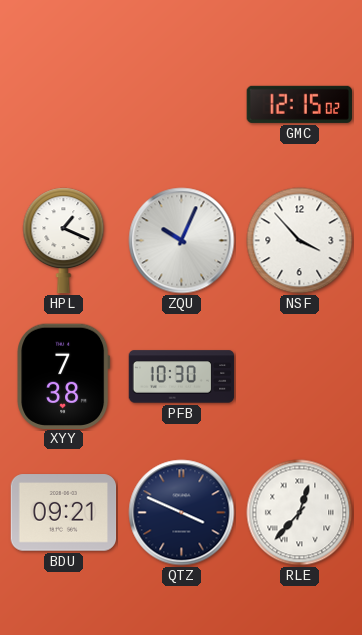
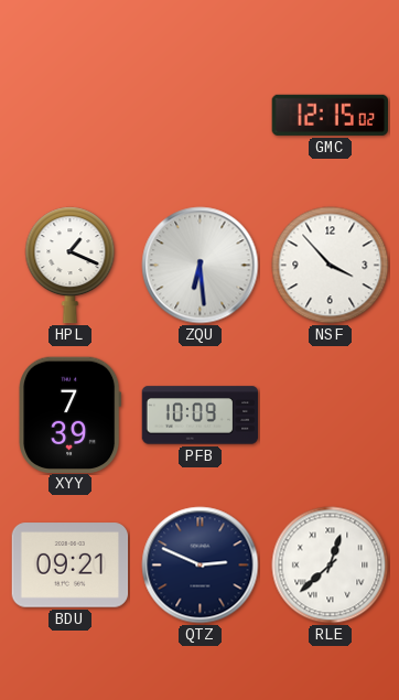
ZQU: 10:04 -> 6:29 (201, 266)
XYY: 7:38 -> 7:39 (71, 414)
PFB: 10:30 -> 10:09 (201, 416)
QTZ: 3:49 -> 2:49 (201, 566)
RLE: 12:37 -> 12:38 (331, 566)
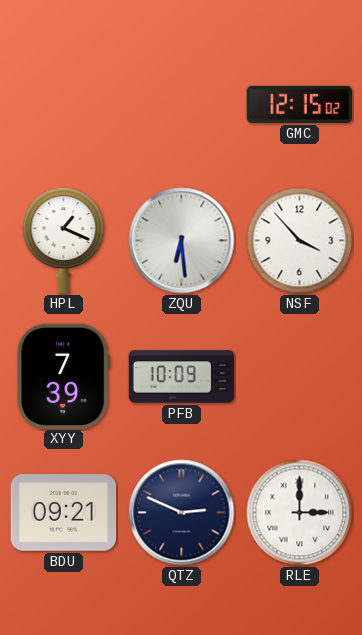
RLE: 12:38 -> 3:00 (300, 513)
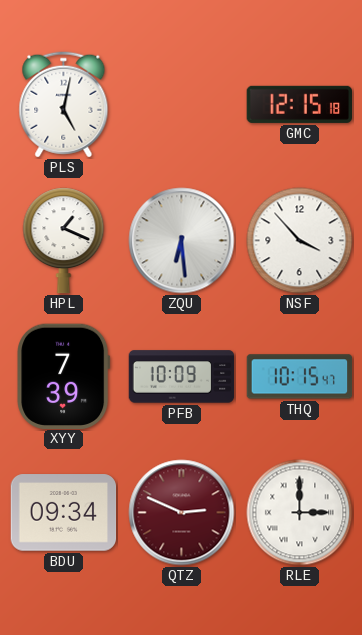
PLS: none -> 5:02 (64, 105)
GMC: 12:15:02 -> 12:15:18 (299, 104)
THQ: none -> 10:15 (300, 377)
BDU: 09:21 -> 09:34 (64, 513)
QTZ dial: navy -> burgundy (182, 513)
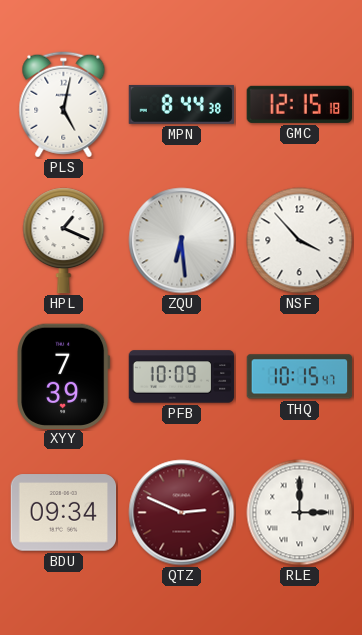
MPN: none -> 8:44 (182, 104)
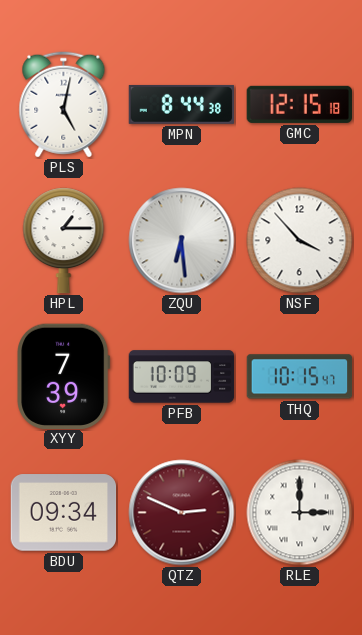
HPL: 1:19 -> 1:15 (64, 241)
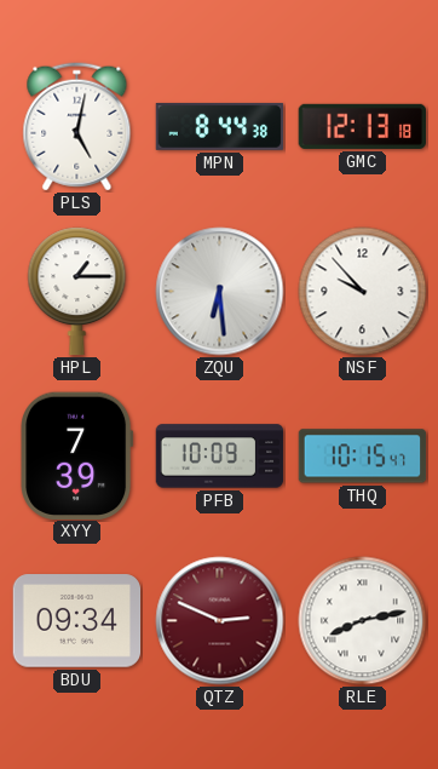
GMC: 12:15 -> 12:13 (362, 126)
NSF: 3:53 -> 9:53 (363, 292)
RLE: 3:00 -> 8:13 (363, 621)
